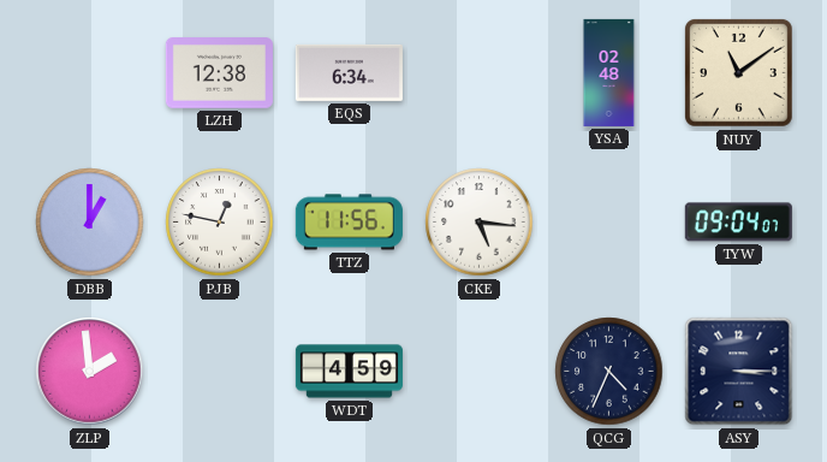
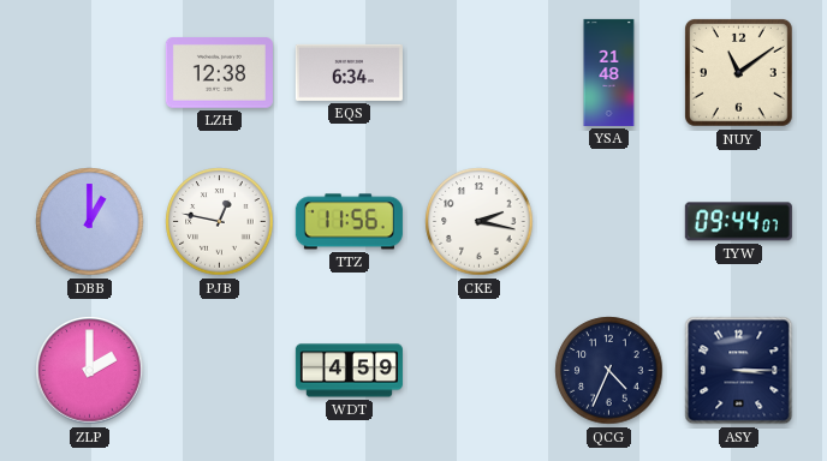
YSA: 02:48 -> 21:48 (609, 72)
CKE: 5:16 -> 2:17 (480, 222)
TYW: 09:04 -> 09:44 (738, 222)
ZLP: 1:59 -> 2:00 (90, 371)
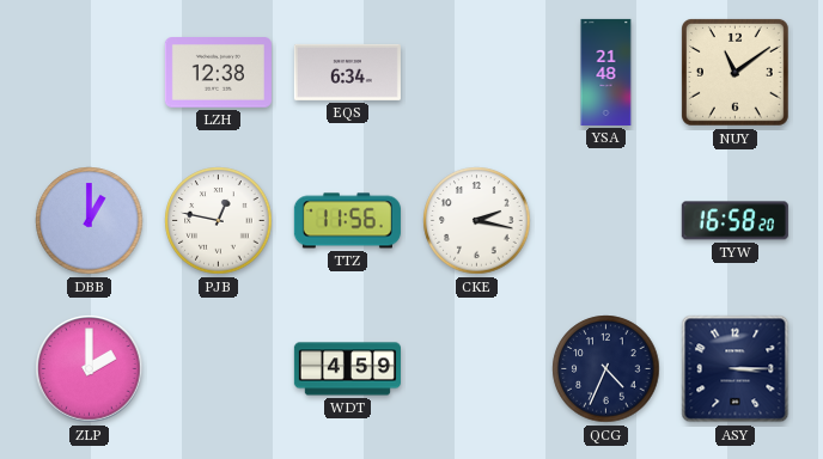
TYW: 09:44 -> 16:58 (734, 221)
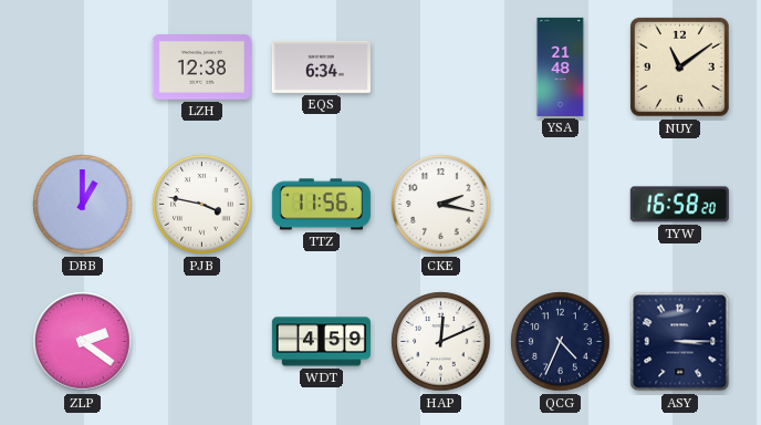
PJB: 12:47 -> 3:47 (202, 205)
ZLP: 2:00 -> 2:21 (83, 342)
HAP: none -> 12:11 (441, 342)
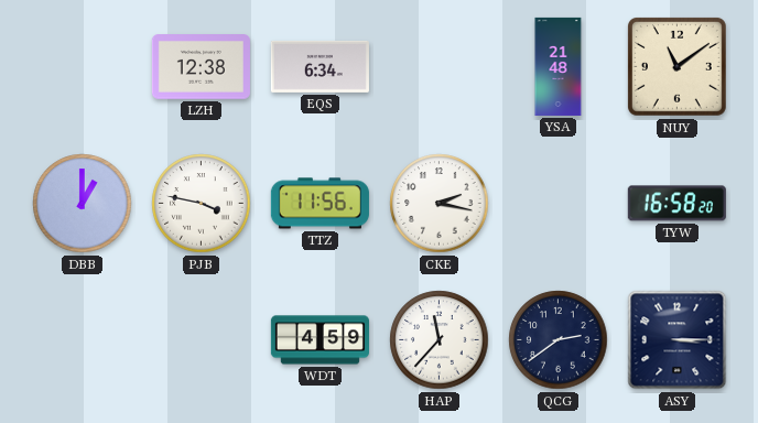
ZLP: 2:21 -> none (83, 342)
HAP: 12:11 -> 11:37 (440, 340)
QCG: 4:34 -> 2:39 (559, 340)
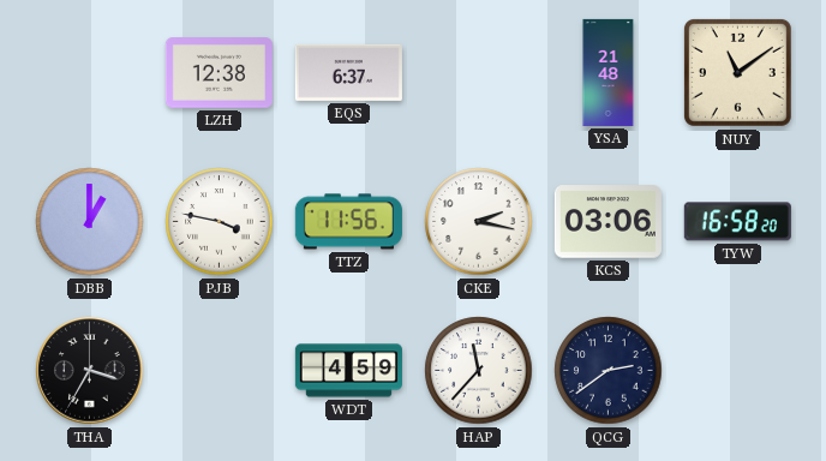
EQS: 6:34 -> 6:37 (348, 72)
KCS: none -> 03:06 (607, 222)
THA: none -> 3:35 (90, 371)
ASY: 3:15 -> none (678, 340)
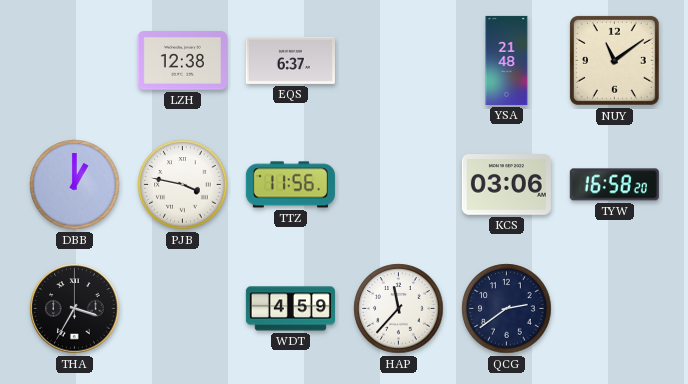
CKE: 2:17 -> none (479, 222)
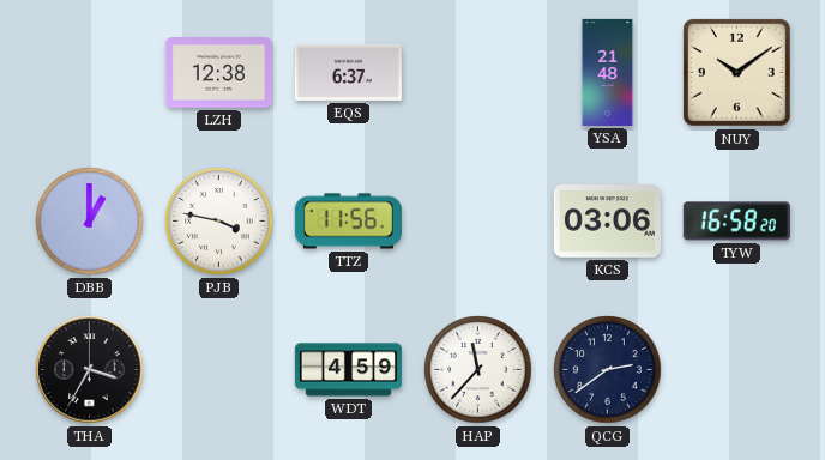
NUY: 11:09 -> 10:09 (736, 72)
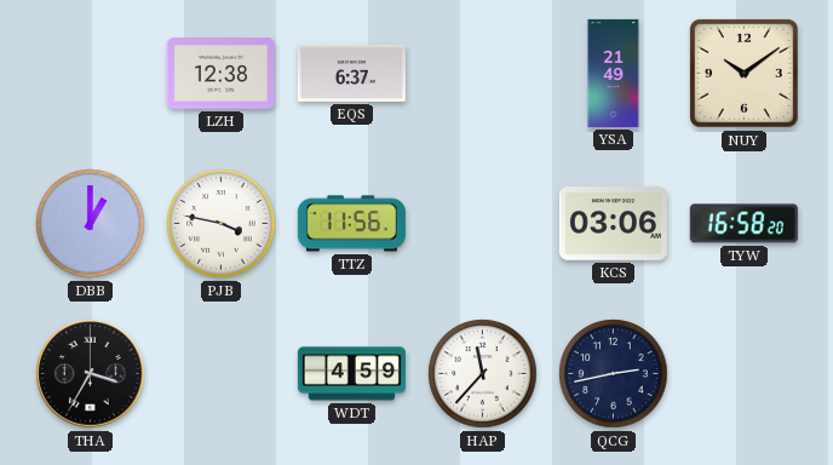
YSA: 21:48 -> 21:49 (614, 73)
QCG: 2:39 -> 2:43 (614, 374)
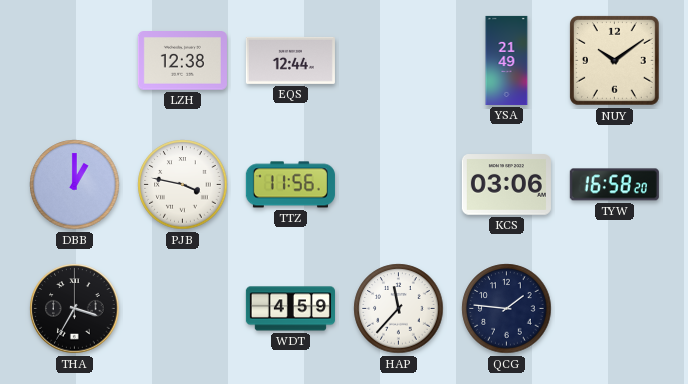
EQS: 6:37 -> 12:44 (290, 60)
QCG: 2:43 -> 1:46 (507, 309)
